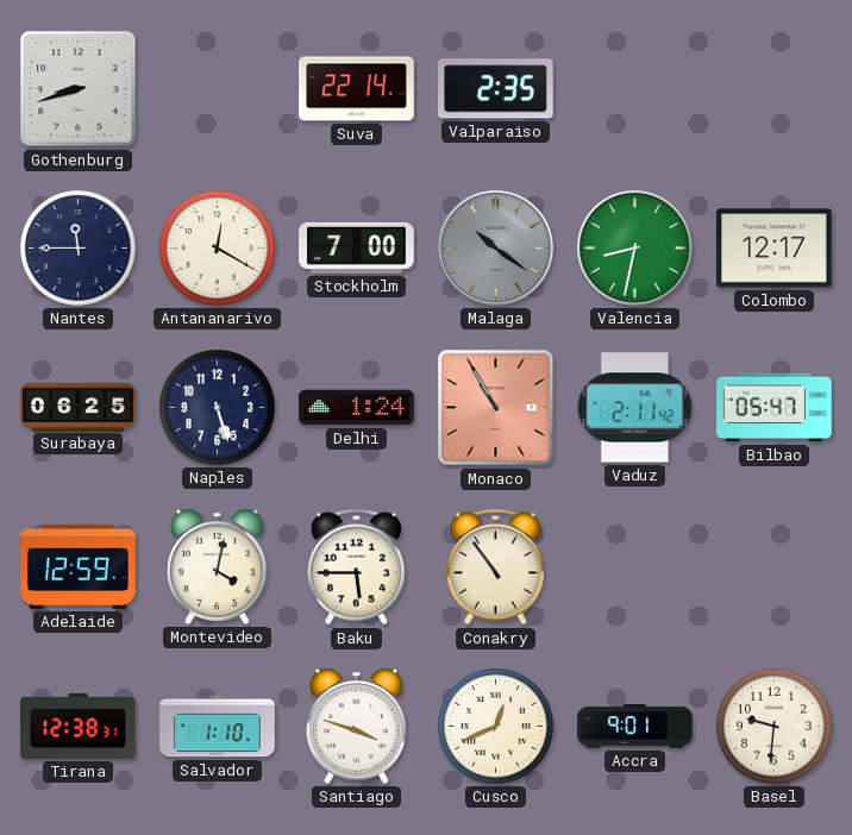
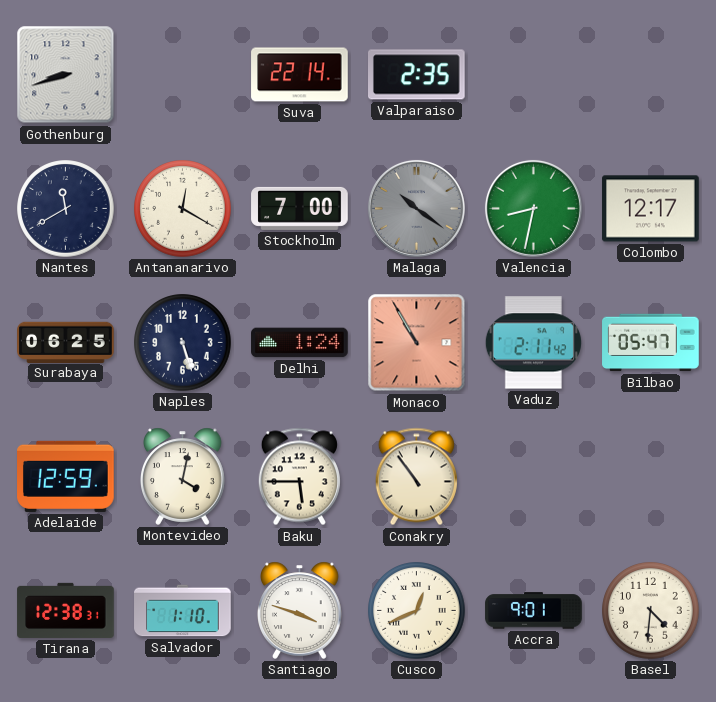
Nantes: 11:45 -> 11:40 (66, 209)
Basel: 9:31 -> 4:31 (651, 611)
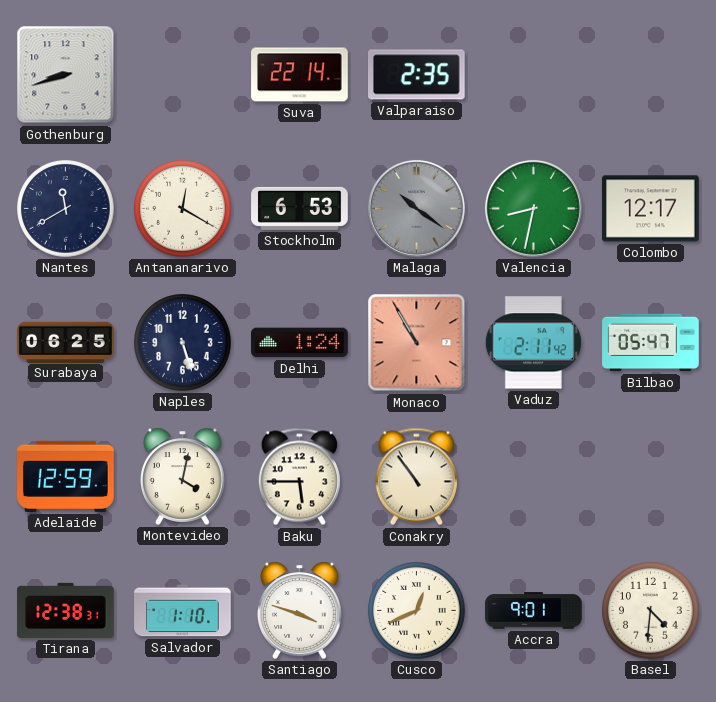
Stockholm: 7:00 -> 6:53 (300, 208)
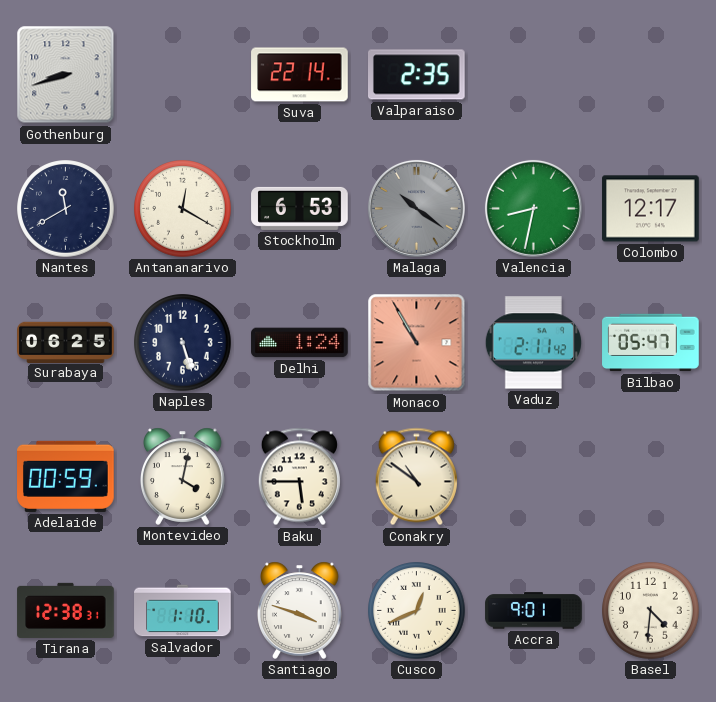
Adelaide: 12:59 -> 00:59 (66, 476)
Conakry: 10:54 -> 10:51 (416, 477)
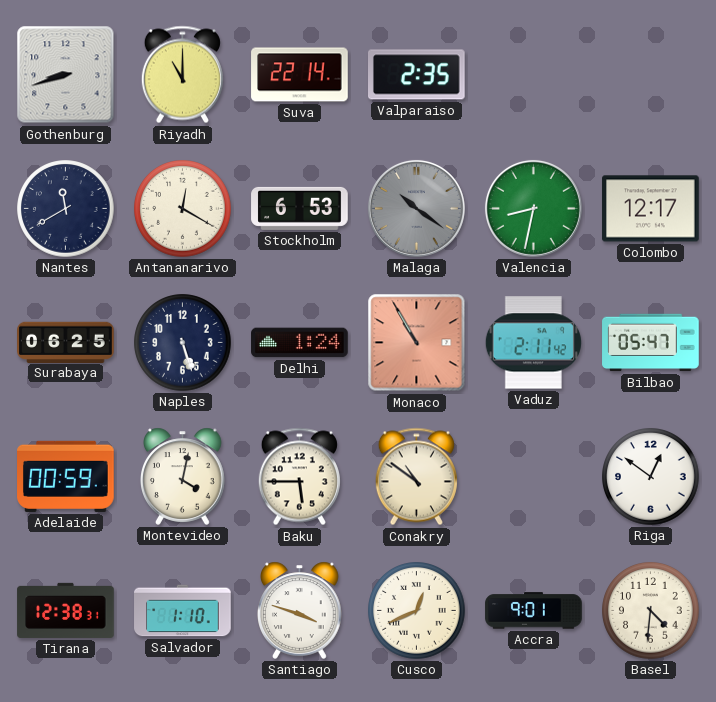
Riyadh: none -> 11:00 (182, 75)
Riga: none -> 12:51 (651, 477)
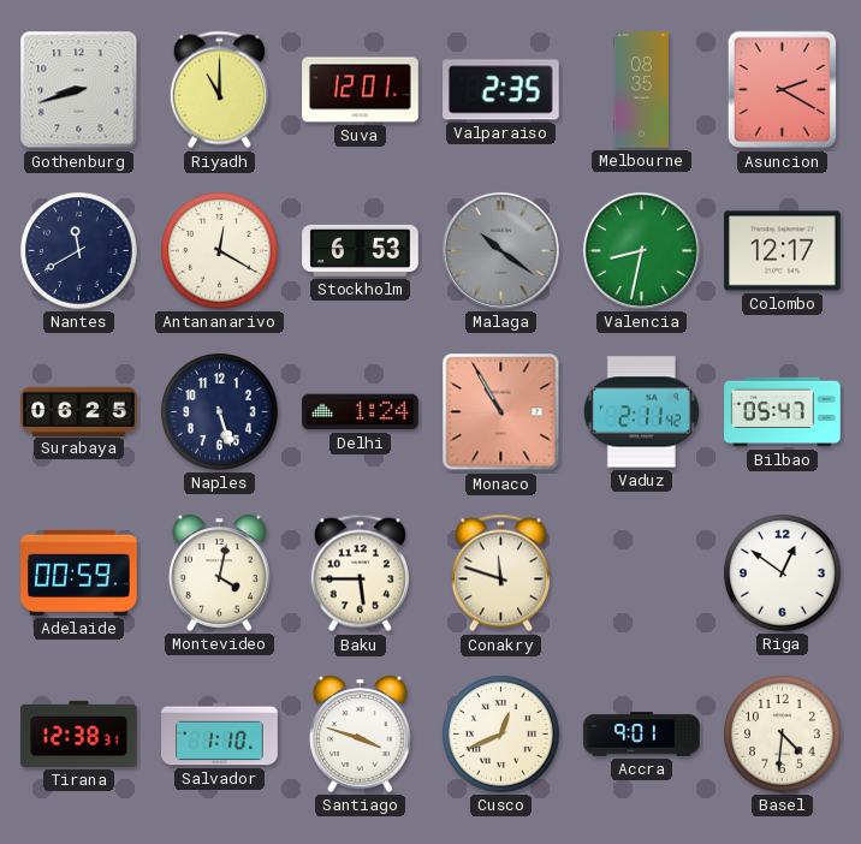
Suva: 22:14 -> 12:01 (361, 90)
Melbourne: none -> 08:35 (641, 90)
Asuncion: none -> 2:20 (783, 90)
Conakry: 10:51 -> 11:48 (500, 573)
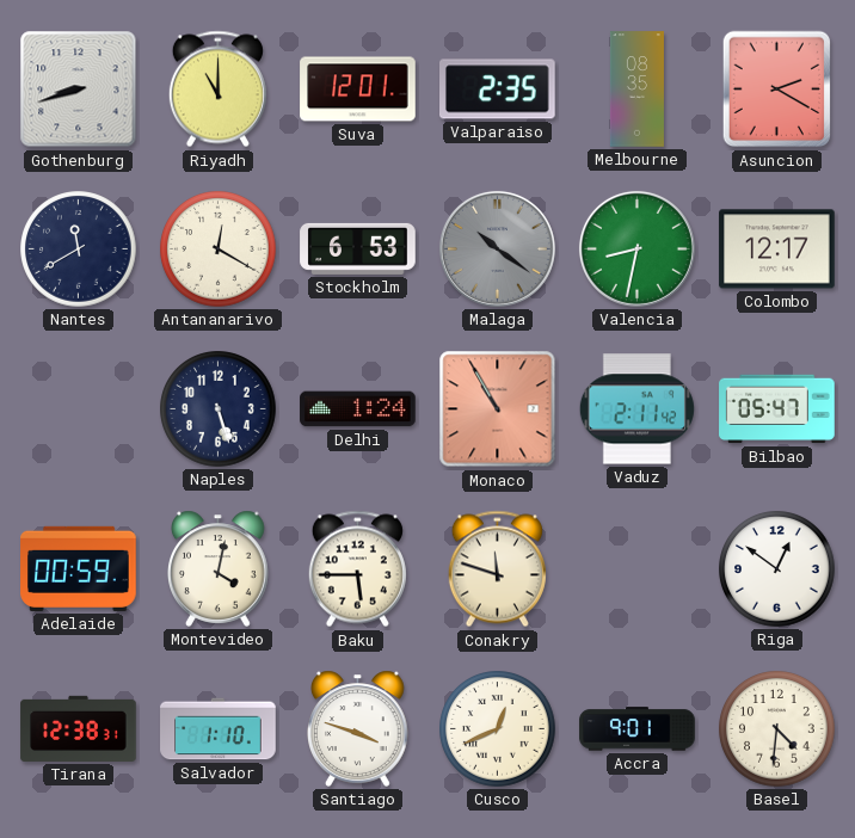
Surabaya: 06:25 -> none (79, 411)
